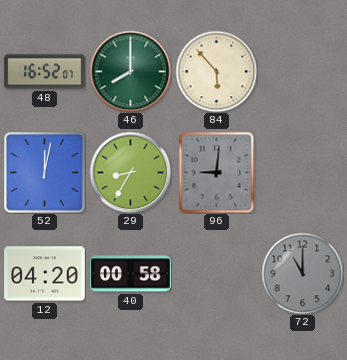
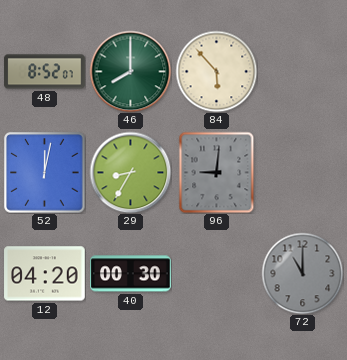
48: 16:52 -> 8:52 (45, 72)
40: 00:58 -> 00:30 (131, 274)
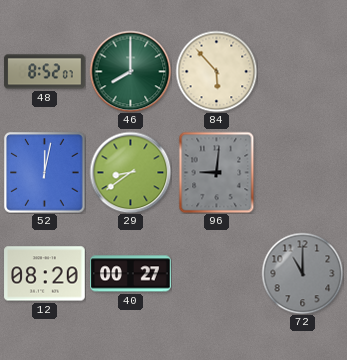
29: 8:35 -> 8:39 (130, 172)
12: 04:20 -> 08:20 (45, 274)
40: 00:30 -> 00:27 (131, 274)
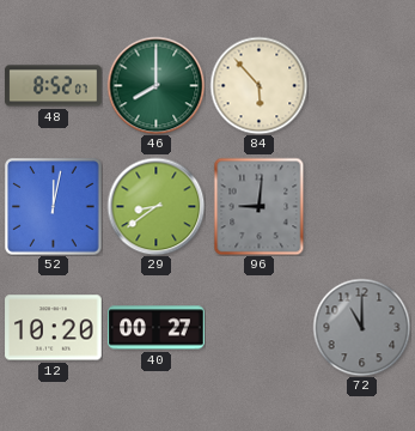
12: 08:20 -> 10:20 (54, 328)
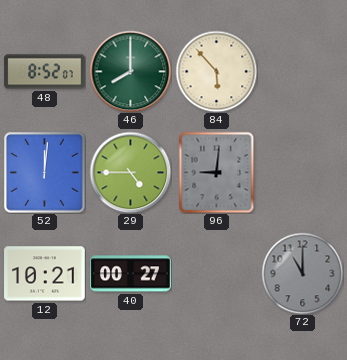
52: 12:02 -> 12:01 (44, 172)
29: 8:39 -> 4:45 (130, 172)
12: 10:20 -> 10:21 (45, 274)
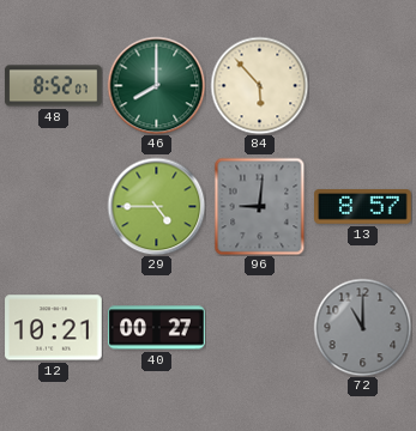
52: 12:01 -> none (44, 172)
13: none -> 8:57 (363, 207)
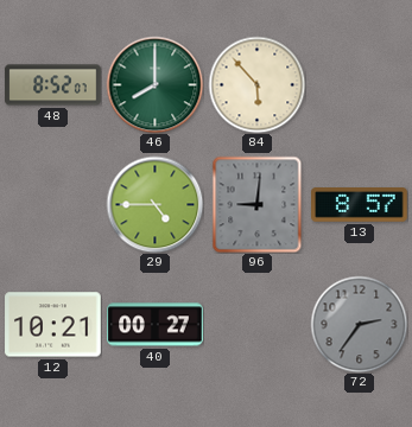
72: 11:00 -> 2:36 (359, 324)
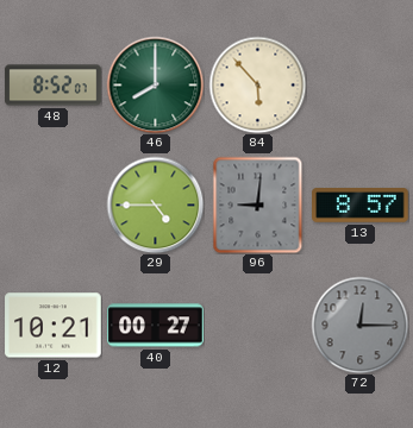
72: 2:36 -> 12:15 (359, 325)
